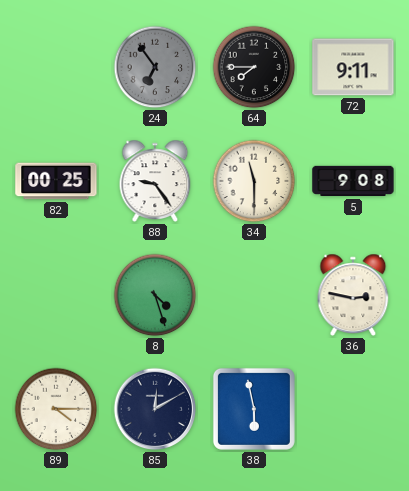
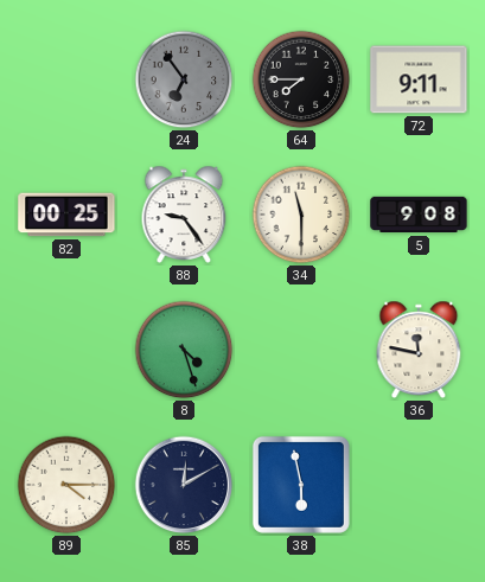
36: 2:47 -> 11:47 (419, 350)
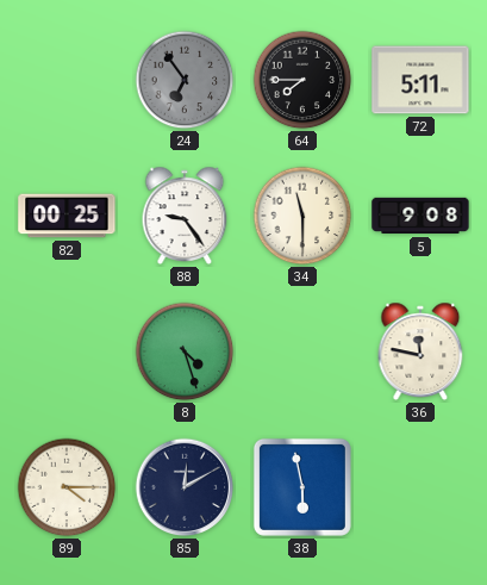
72: 9:11 -> 5:11 (420, 80)
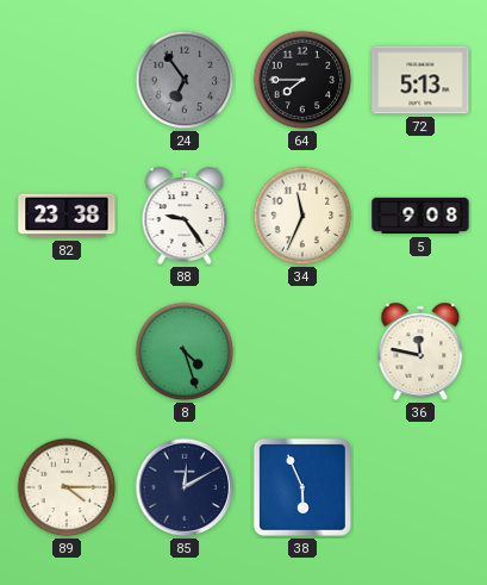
72: 5:11 -> 5:13 (420, 80)
82: 00:25 -> 23:38 (67, 216)
34: 11:30 -> 11:34 (302, 216)
38: 5:58 -> 5:56 (302, 487)
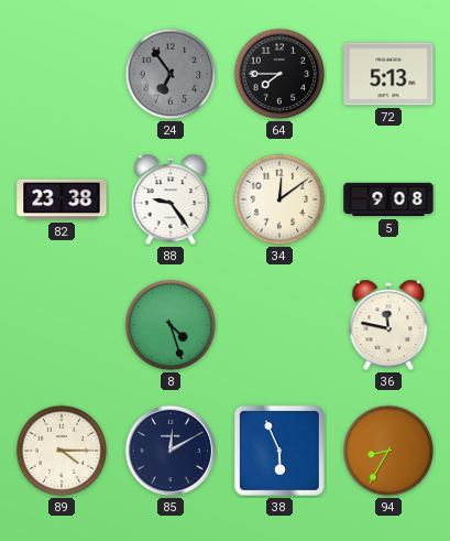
34: 11:34 -> 12:09 (279, 199)
94: none -> 8:35 (388, 451)
